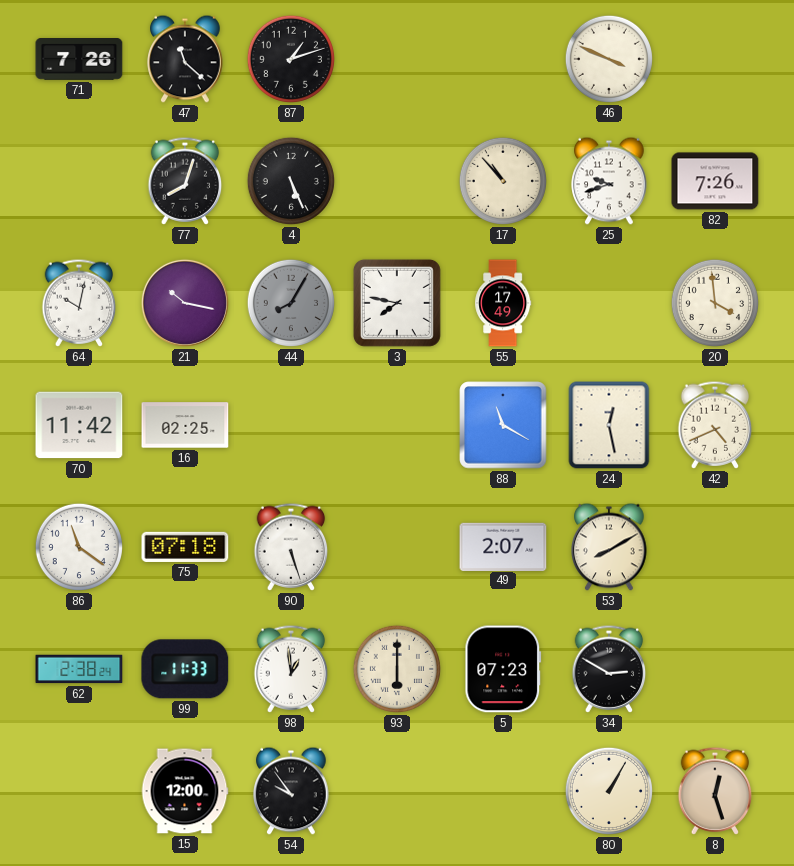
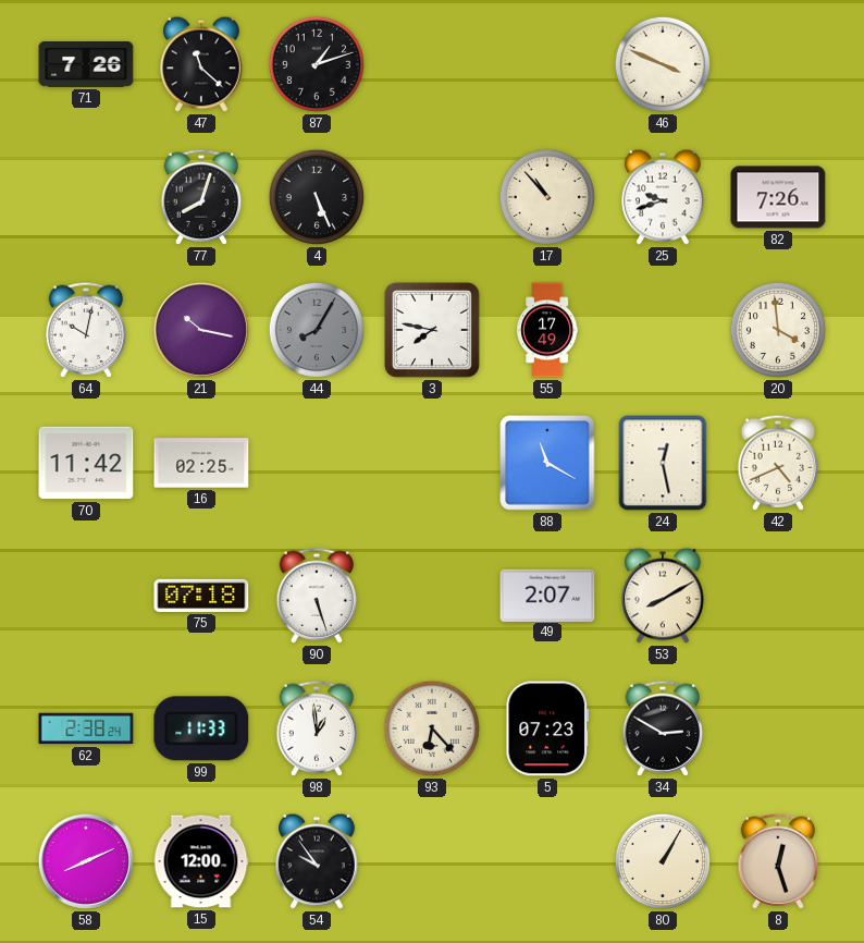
86: 11:21 -> none (79, 547)
93: 6:00 -> 6:23 (432, 728)
58: none -> 8:11 (86, 861)
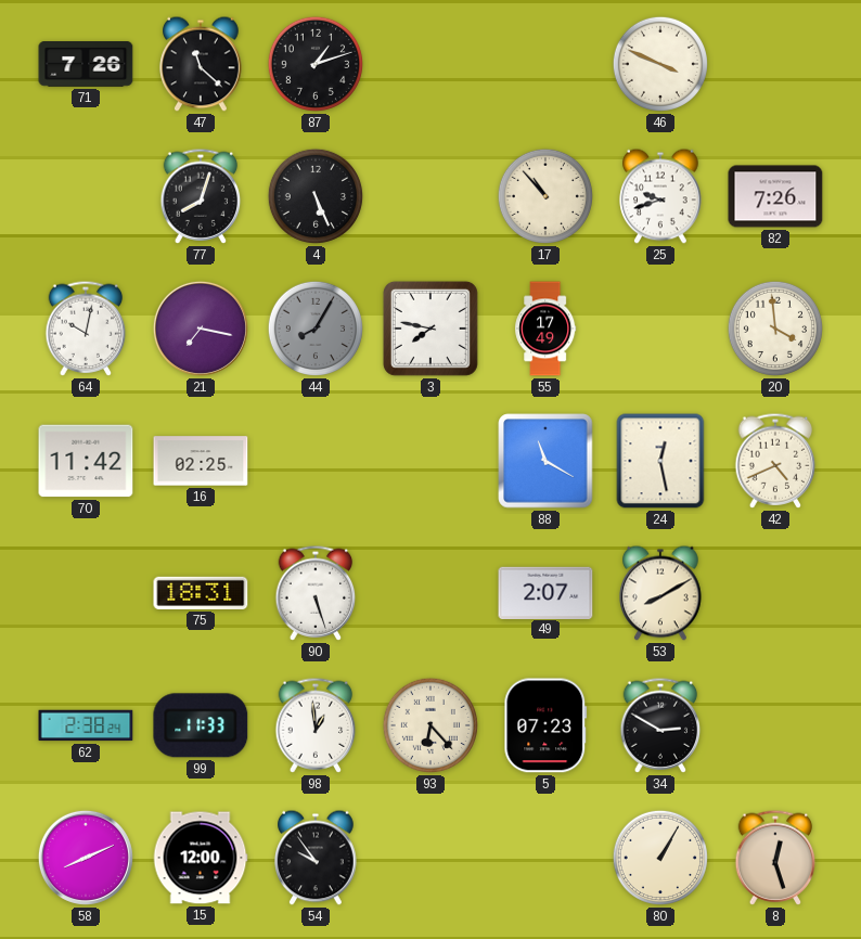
21: 10:17 -> 7:17 (201, 329)
75: 07:18 -> 18:31 (201, 593)
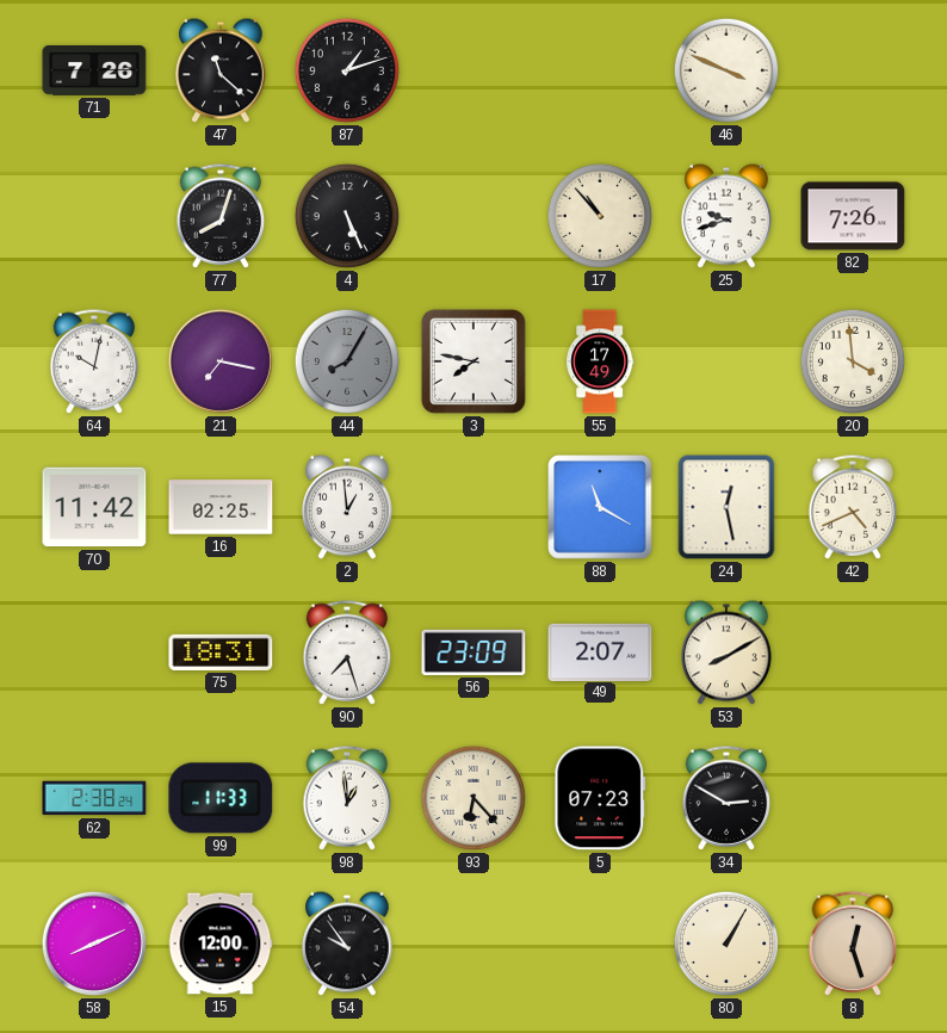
2: none -> 12:59 (347, 507)
90: 5:27 -> 7:27 (347, 652)
56: none -> 23:09 (473, 652)
